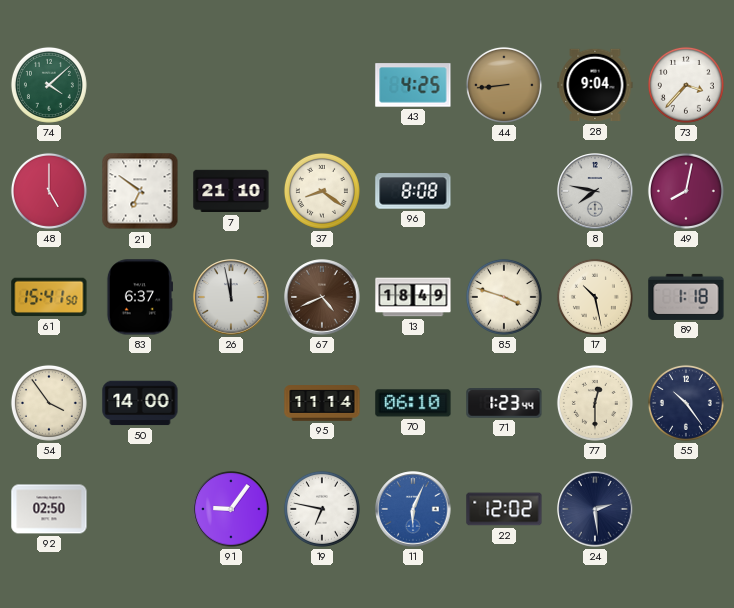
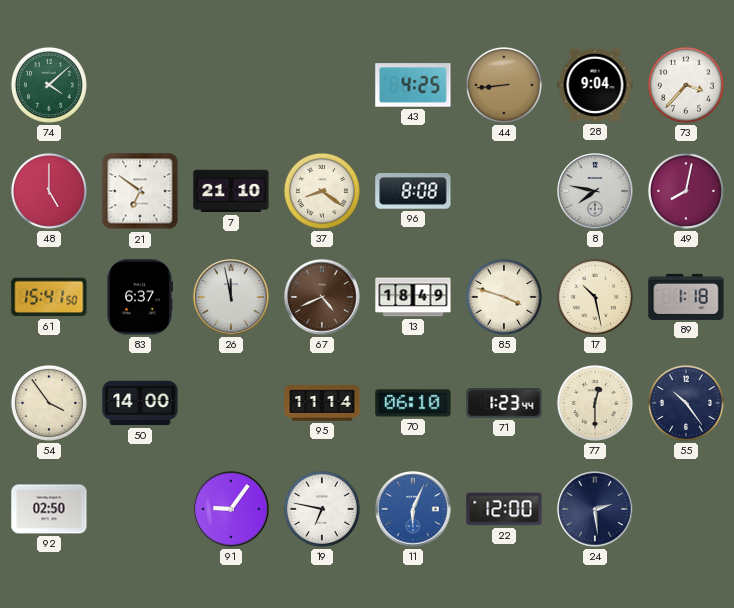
22: 12:02 -> 12:00 (504, 509)
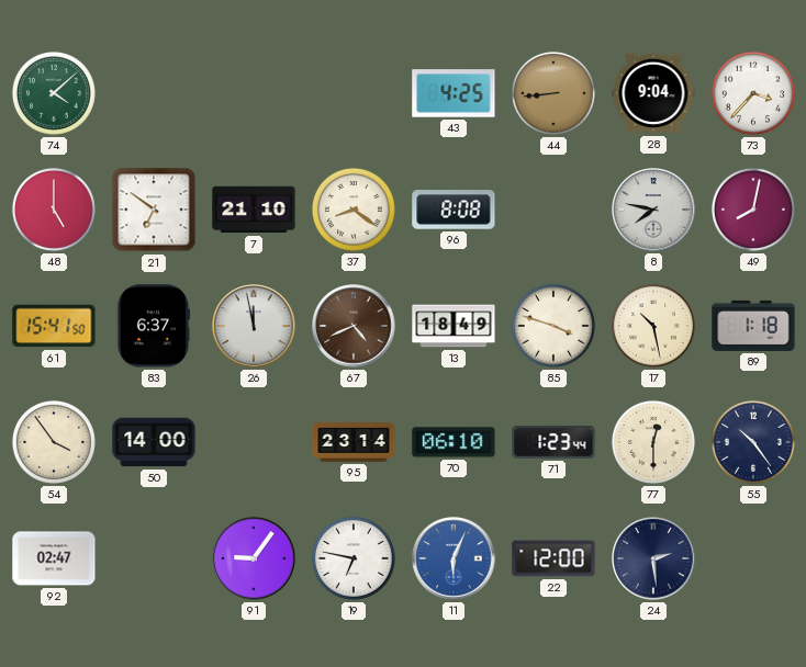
95: 11:14 -> 23:14 (354, 442)
92: 02:50 -> 02:47 (54, 558)
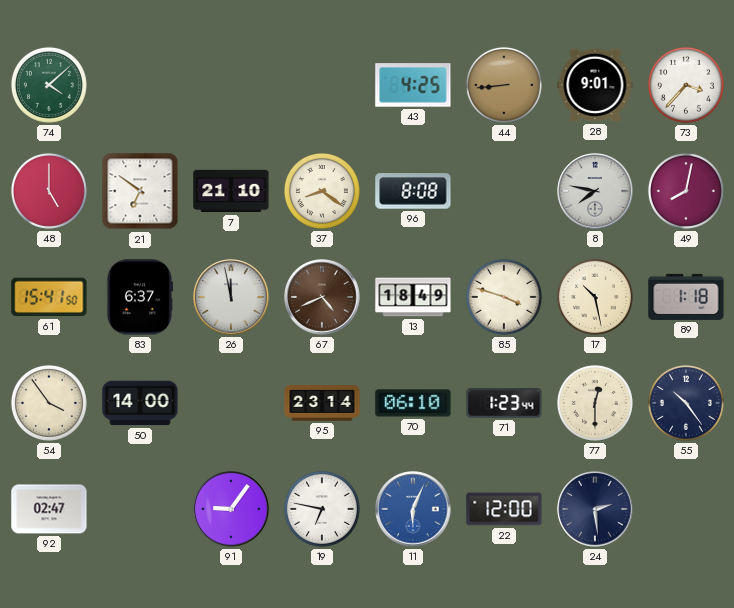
28: 9:04 -> 9:01 (595, 85)
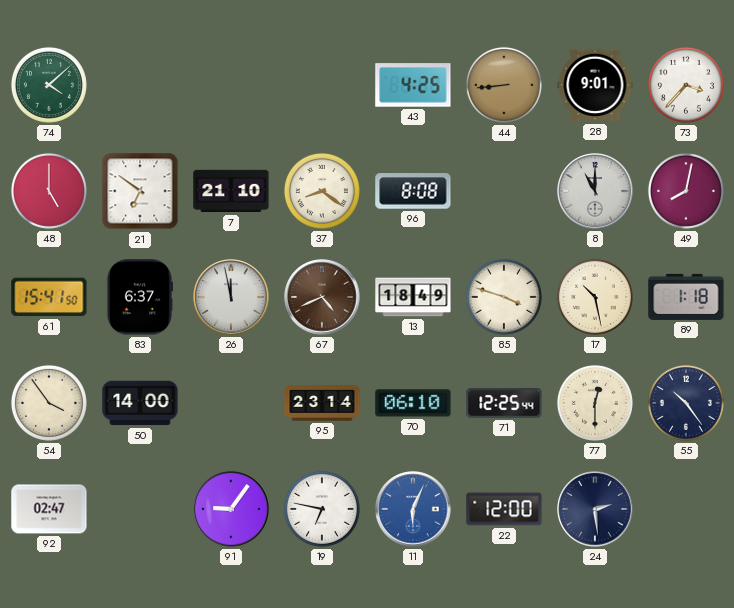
8: 7:47 -> 11:00 (595, 191)
71: 1:23 -> 12:25 (504, 404)
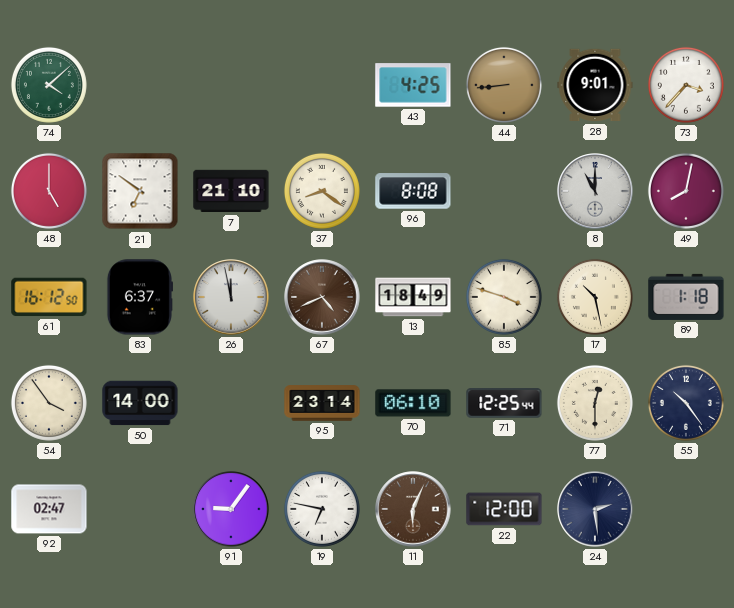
61: 15:41 -> 16:12 (49, 297)
11 dial: blue -> brown (413, 509)
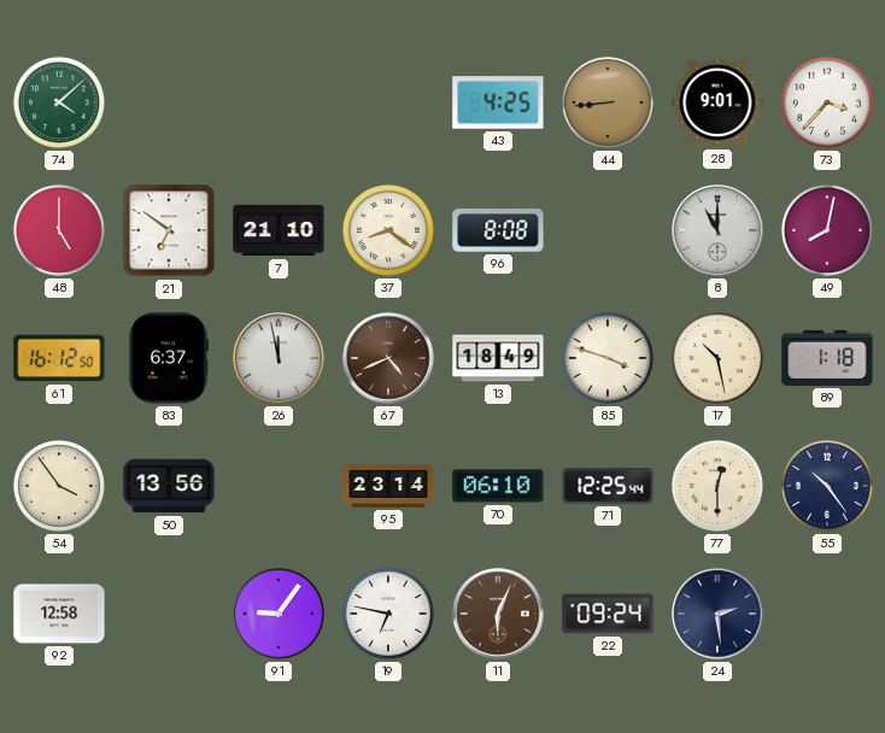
50: 14:00 -> 13:56 (169, 486)
92: 02:47 -> 12:58 (59, 614)
22: 12:00 -> 09:24 (608, 614)
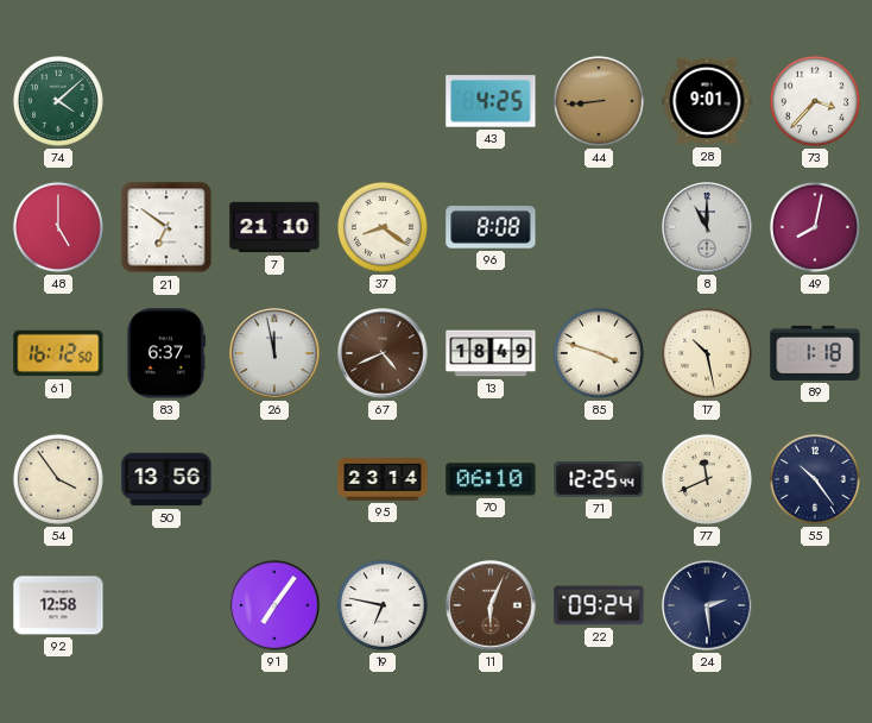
77: 12:30 -> 11:41 (707, 479)
91: 9:06 -> 7:06 (274, 605)
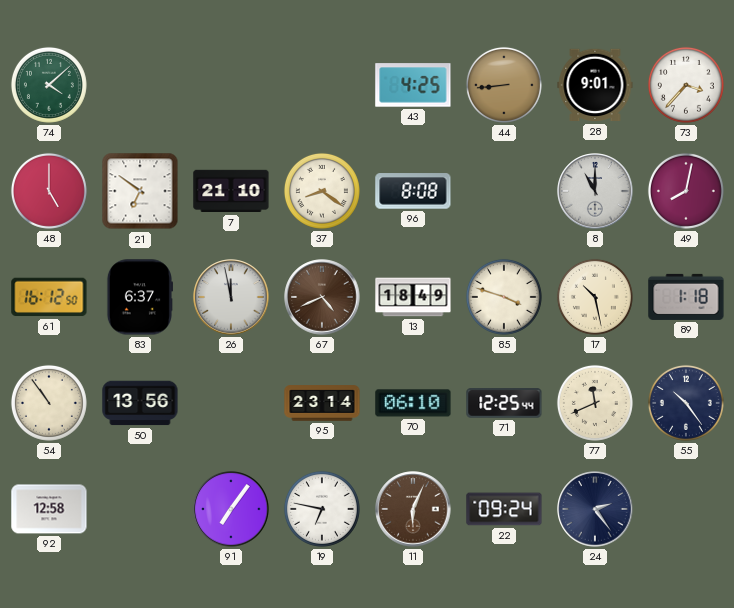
54: 3:54 -> 10:54 (49, 403)
24: 2:29 -> 2:24 (595, 509)
